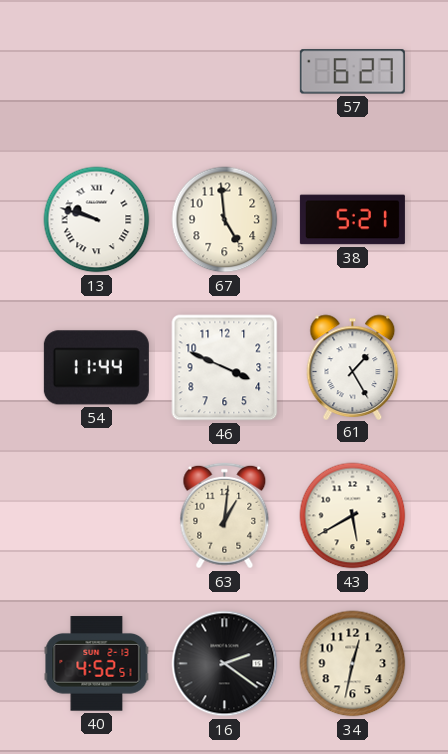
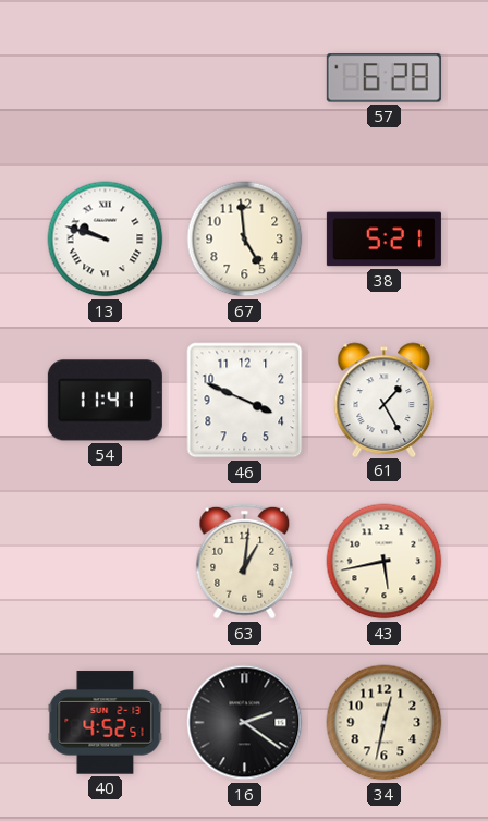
57: 6:27 -> 6:28 (383, 78)
54: 11:44 -> 11:41 (105, 401)
43: 5:40 -> 5:43 (385, 562)
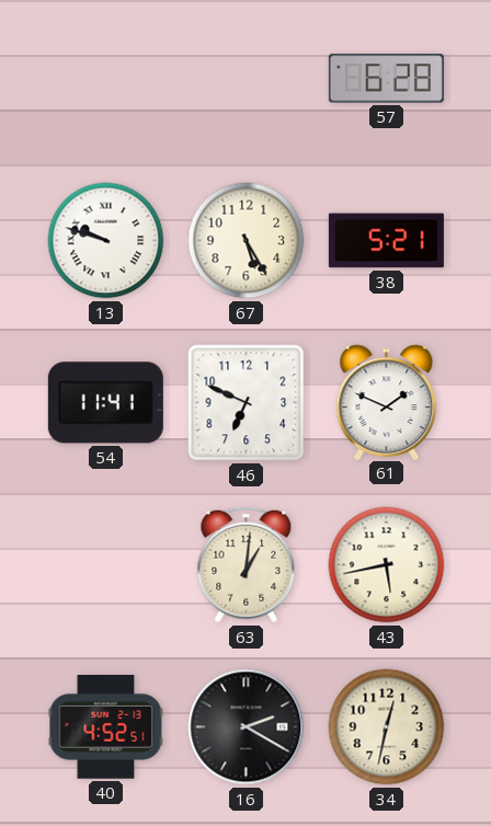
67: 4:59 -> 5:25 (247, 241)
46: 3:49 -> 6:49 (247, 403)
61: 1:25 -> 1:49 (387, 402)
16: 2:21 -> 2:20 (247, 727)
